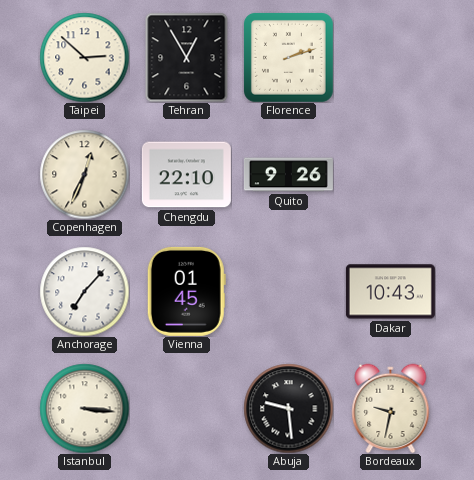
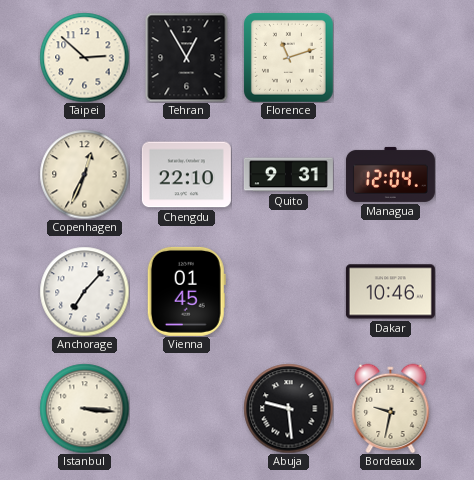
Florence: 2:12 -> 11:12 (288, 57)
Quito: 9:26 -> 9:31 (288, 175)
Managua: none -> 12:04 (390, 174)
Dakar: 10:43 -> 10:46 (390, 292)
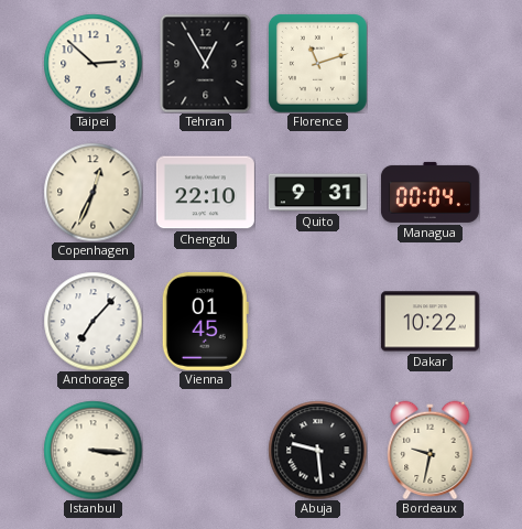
Managua: 12:04 -> 00:04 (429, 192)
Dakar: 10:46 -> 10:22 (429, 322)
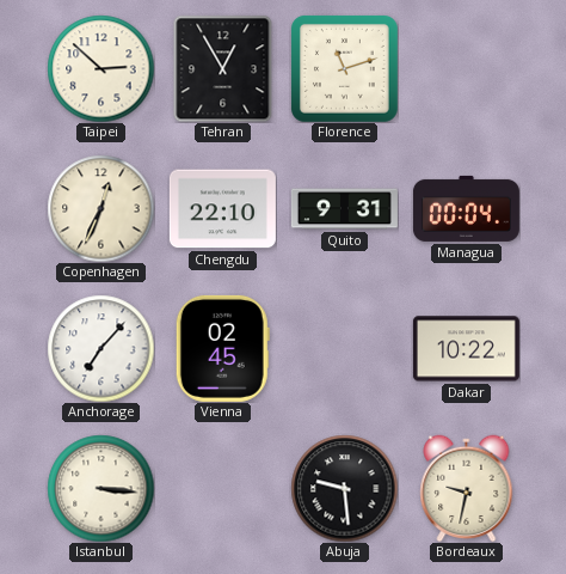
Vienna: 01:45 -> 02:45 (222, 348)
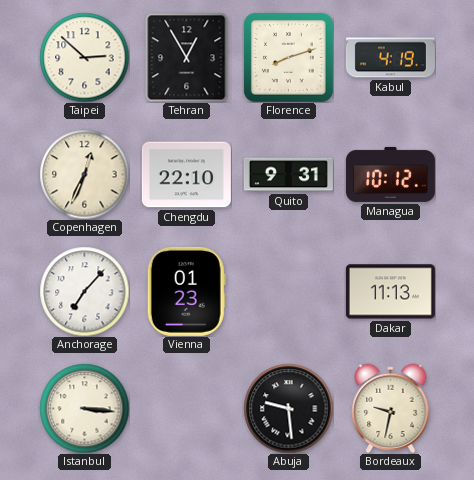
Florence: 11:12 -> 8:12 (288, 57)
Kabul: none -> 4:19 (390, 58)
Managua: 00:04 -> 10:12 (390, 174)
Vienna: 02:45 -> 01:23 (186, 291)
Dakar: 10:22 -> 11:13 (390, 292)
